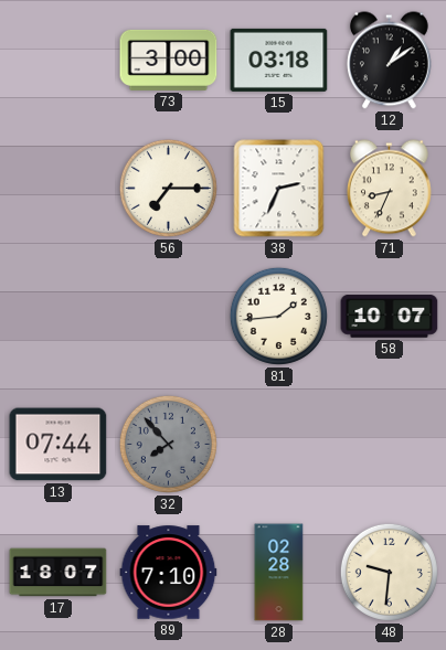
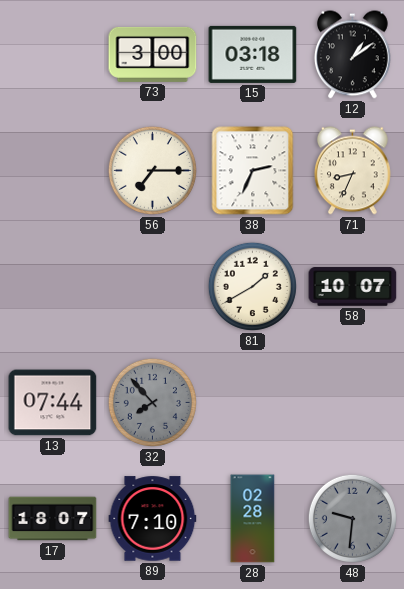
81: 1:44 -> 1:40 (252, 286)
48 dial: cream -> grey (352, 518)
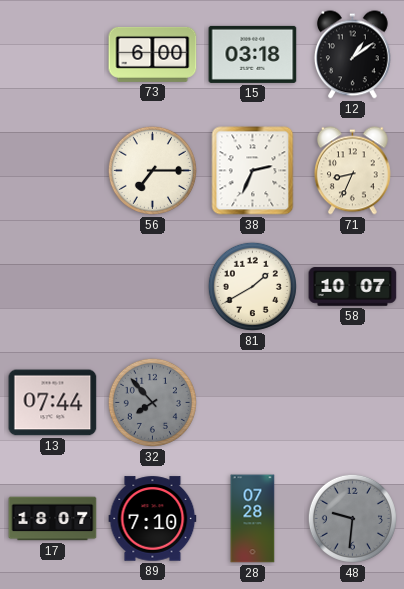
73: 3:00 -> 6:00 (153, 54)
28: 02:28 -> 07:28 (253, 519)
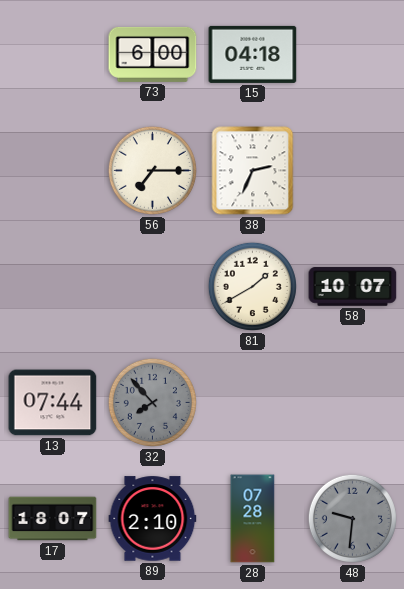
15: 03:18 -> 04:18 (253, 54)
12: 1:09 -> none (352, 55)
71: 8:34 -> none (352, 171)
89: 7:10 -> 2:10 (153, 519)
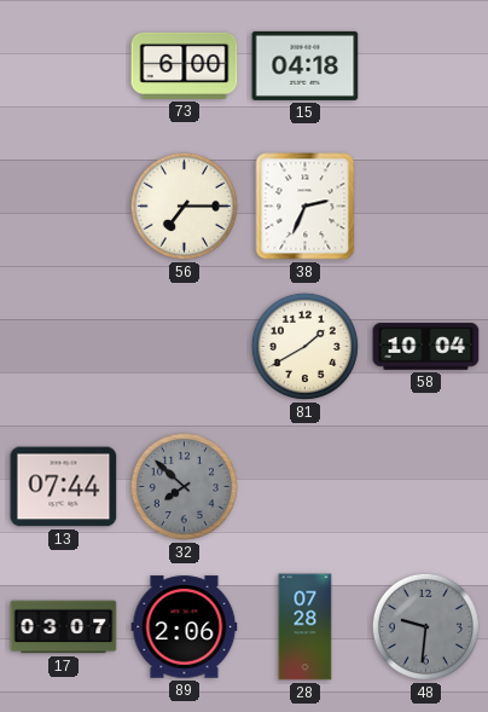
58: 10:07 -> 10:04 (426, 347)
32: 7:53 -> 7:52 (184, 486)
17: 18:07 -> 03:07 (64, 627)
89: 2:10 -> 2:06 (185, 627)
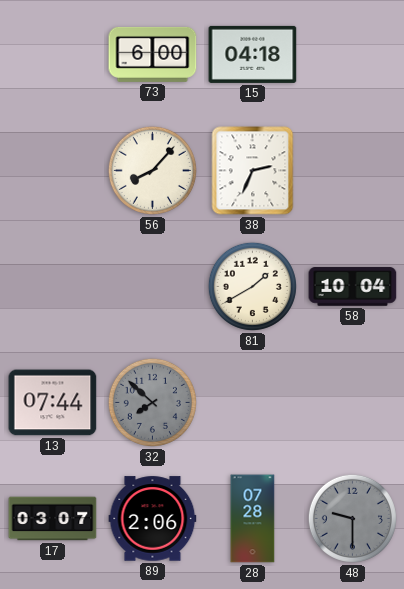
56: 7:15 -> 8:07 (152, 170)
48: 9:31 -> 9:30 (352, 518)
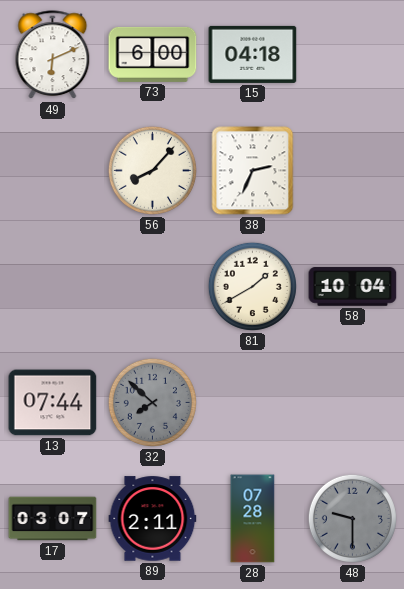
49: none -> 6:11 (53, 55)
89: 2:06 -> 2:11 (153, 519)
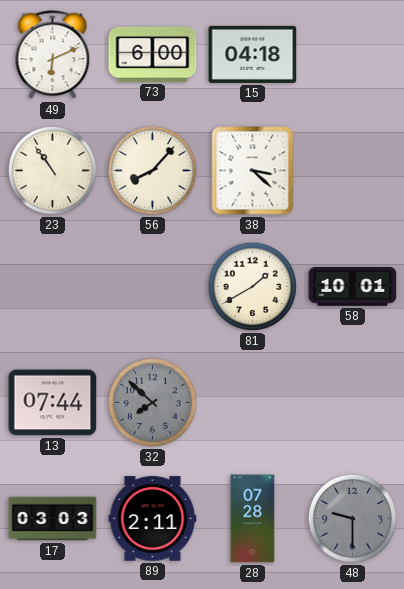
23: none -> 10:54 (52, 170)
38: 2:34 -> 3:22 (253, 171)
58: 10:04 -> 10:01 (353, 287)
17: 03:07 -> 03:03 (53, 519)
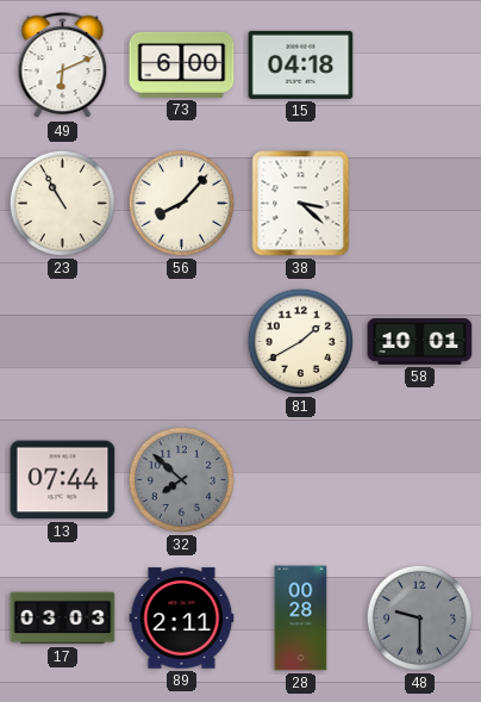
23: 10:54 -> 10:55 (62, 203)
28: 07:28 -> 00:28 (301, 619)
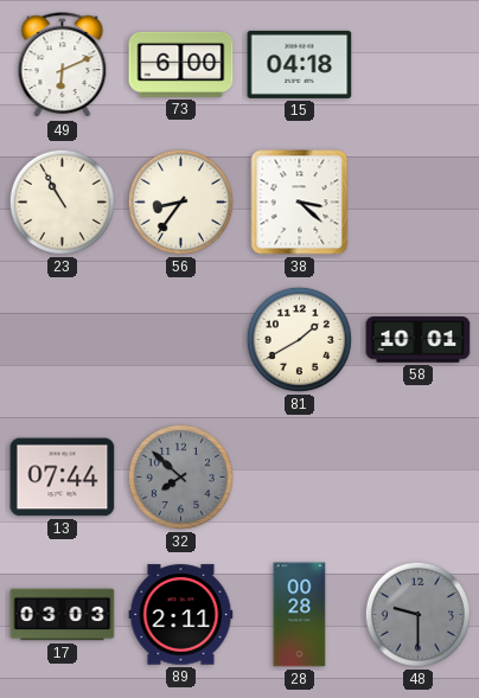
56: 8:07 -> 8:36 (180, 201)
